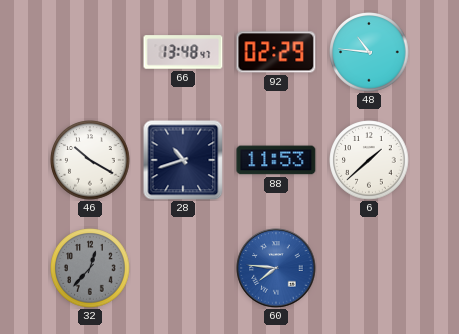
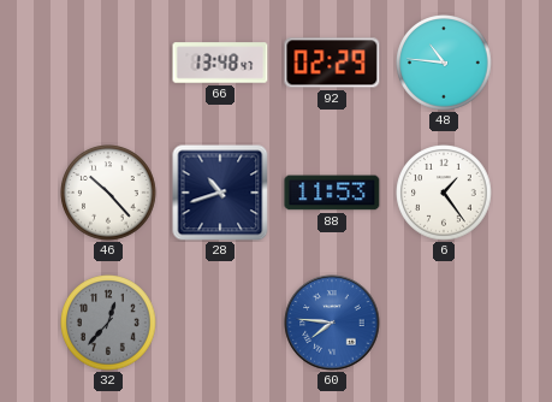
46: 10:20 -> 10:23 (108, 193)
6: 1:38 -> 1:24 (444, 193)
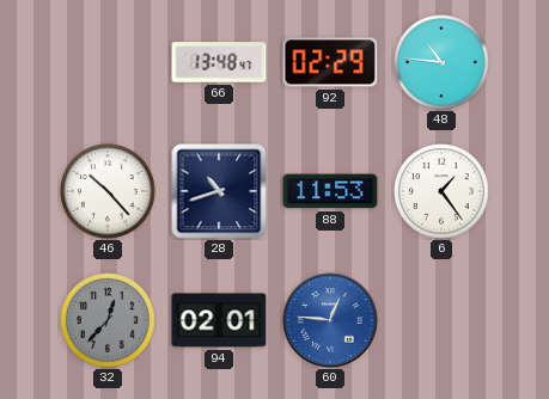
94: none -> 02:01 (219, 320)
60: 7:46 -> 12:46 (330, 320)
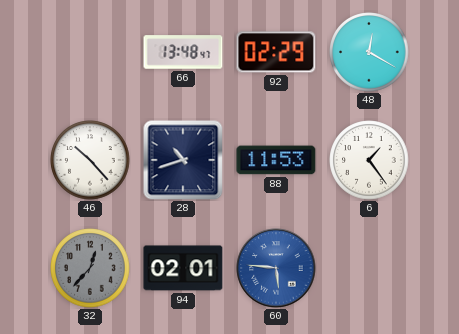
48: 10:46 -> 12:20 (369, 52)
60: 12:46 -> 5:46 (276, 268)
